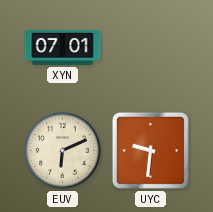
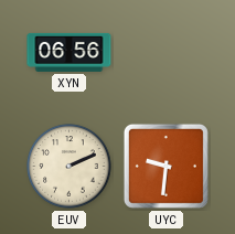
XYN: 07:01 -> 06:56 (70, 52)
EUV: 6:11 -> 2:11 (70, 167)
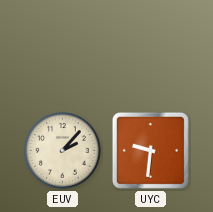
XYN: 06:56 -> none (70, 52)
EUV: 2:11 -> 2:07 (63, 151)
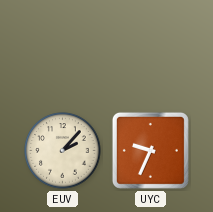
UYC: 9:31 -> 9:34 (150, 150)
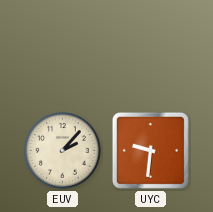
UYC: 9:34 -> 9:31 (150, 150)
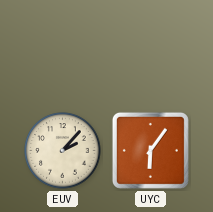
UYC: 9:31 -> 6:06 (150, 150)
